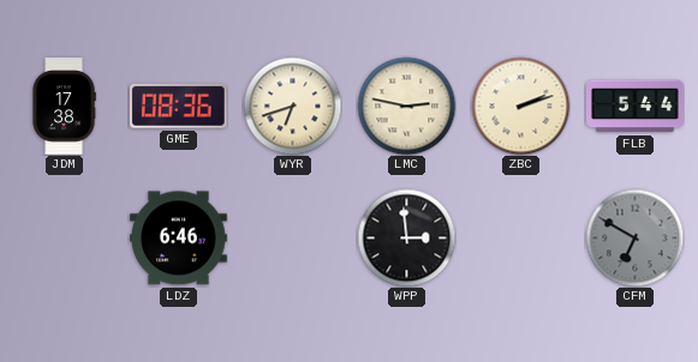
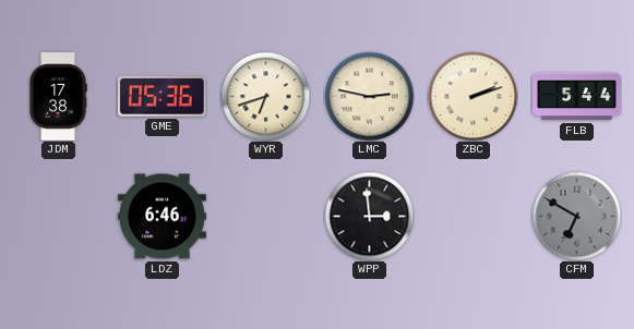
GME: 08:36 -> 05:36 (162, 96)
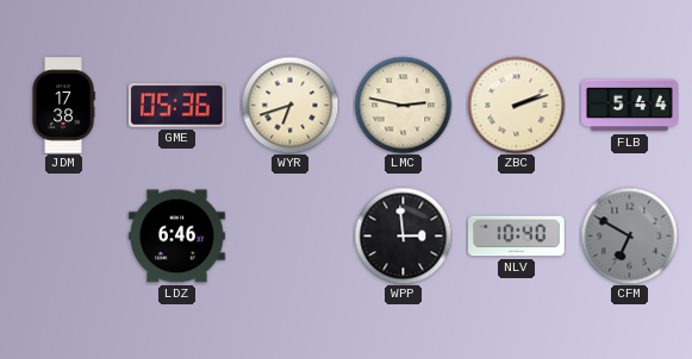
NLV: none -> 10:40 (517, 237)
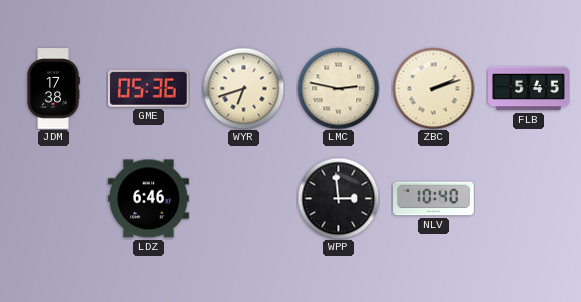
FLB: 5:44 -> 5:45 (529, 89)
CFM: 6:50 -> none (629, 235)
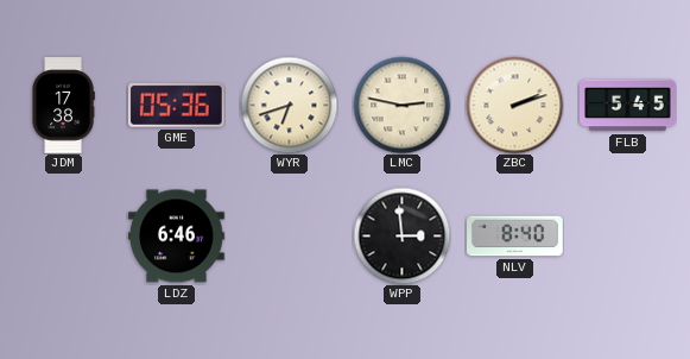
NLV: 10:40 -> 8:40 (515, 237)
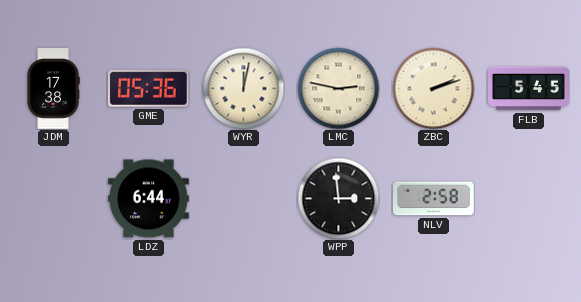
WYR: 6:42 -> 12:02 (243, 88)
LDZ: 6:46 -> 6:44 (149, 199)
NLV: 8:40 -> 2:58 (434, 199)
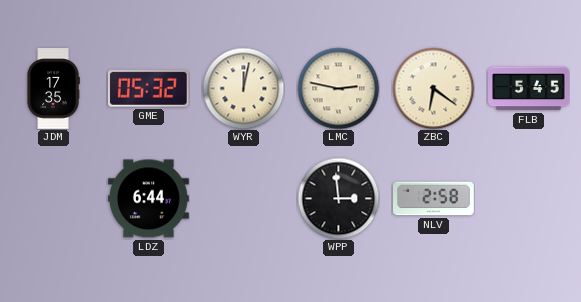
JDM: 17:38 -> 17:35 (53, 89)
GME: 05:36 -> 05:32 (148, 88)
ZBC: 2:12 -> 6:21 (433, 88)
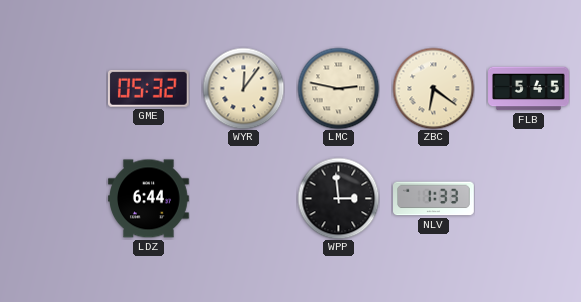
JDM: 17:35 -> none (53, 89)
WYR: 12:02 -> 12:06 (243, 88)
NLV: 2:58 -> 1:33 (434, 199)
